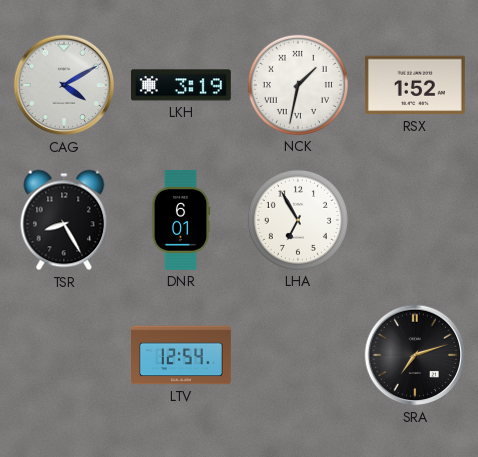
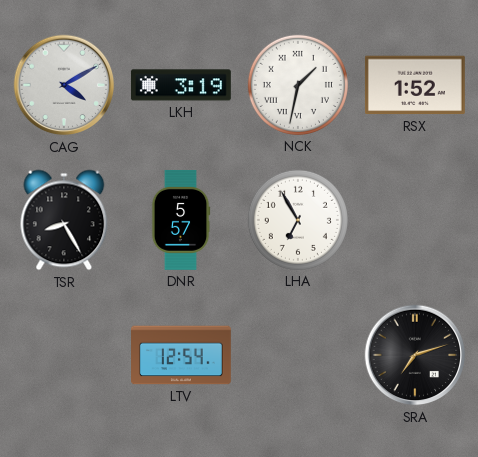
DNR: 6:01 -> 5:57 (181, 220)
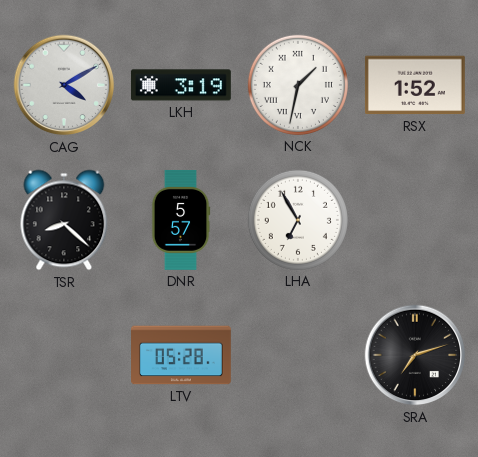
TSR: 8:25 -> 8:22 (64, 220)
LTV: 12:54 -> 05:28 (182, 355)
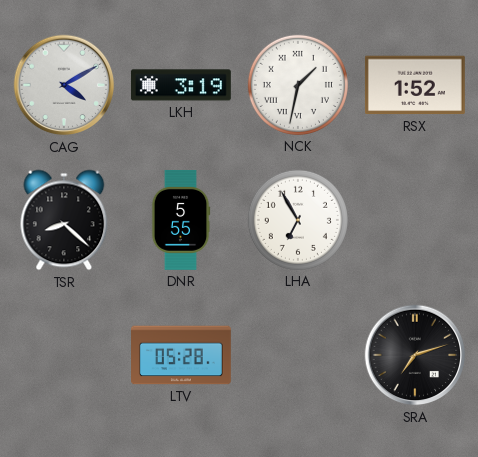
DNR: 5:57 -> 5:55 (181, 220)
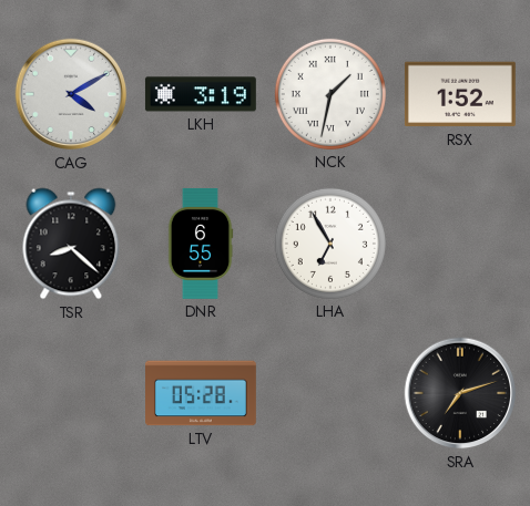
DNR: 5:55 -> 6:55 (201, 244)
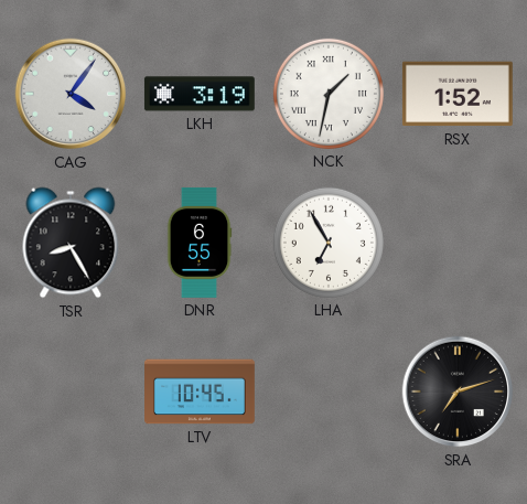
CAG: 4:10 -> 4:06 (71, 94)
TSR: 8:22 -> 8:25 (71, 243)
LTV: 05:28 -> 10:45 (201, 392)
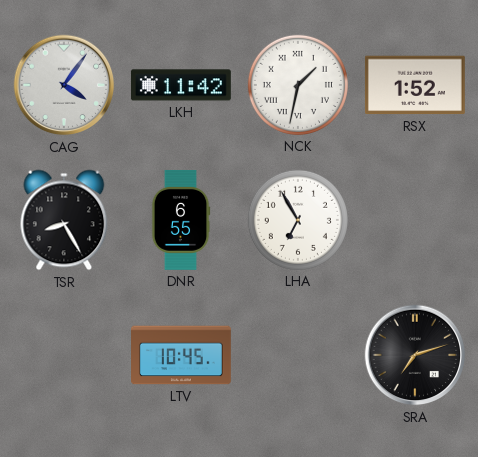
LKH: 3:19 -> 11:42 (181, 85)
